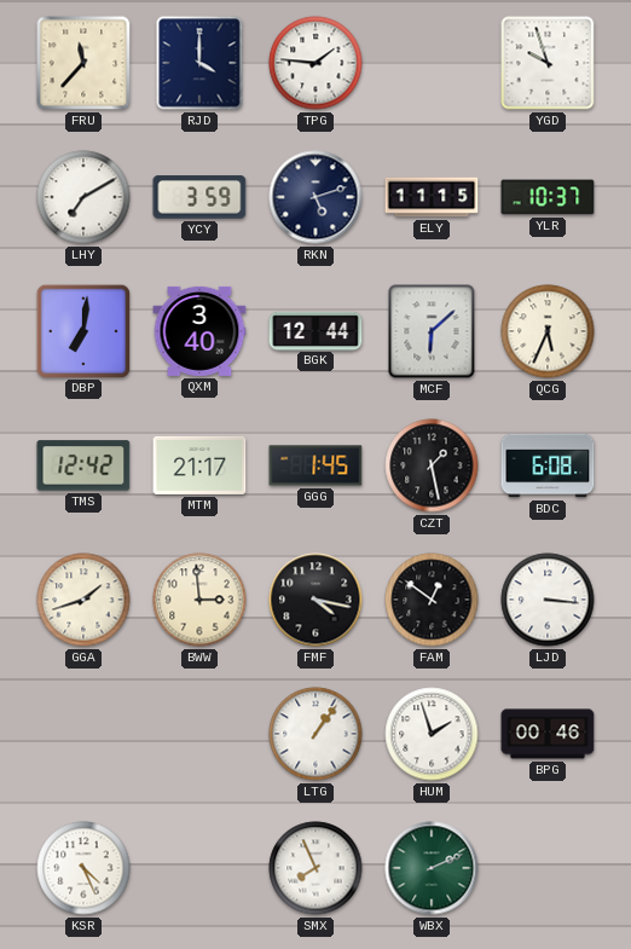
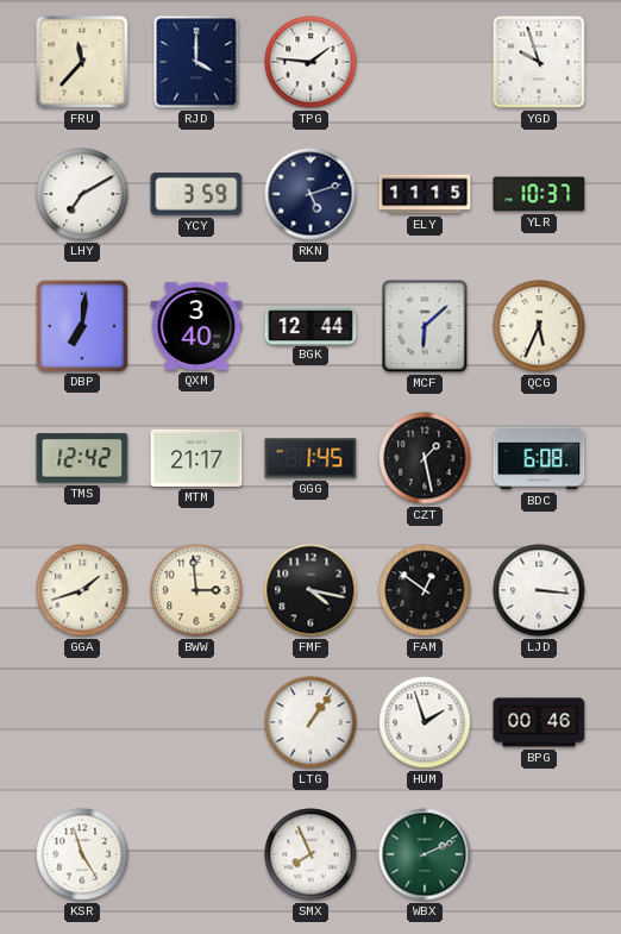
KSR: 4:26 -> 4:57 (82, 854)
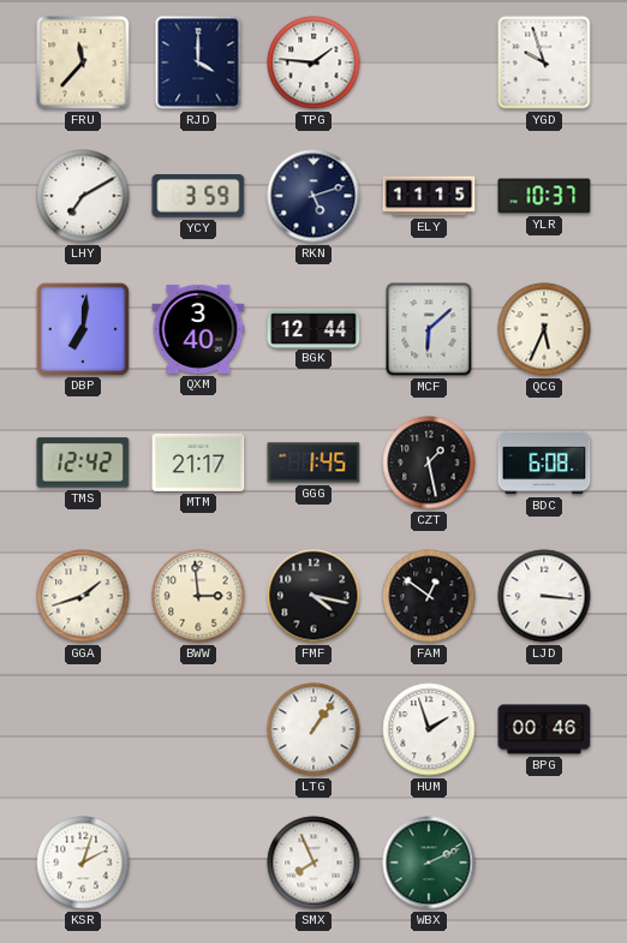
KSR: 4:57 -> 2:03 (83, 863)
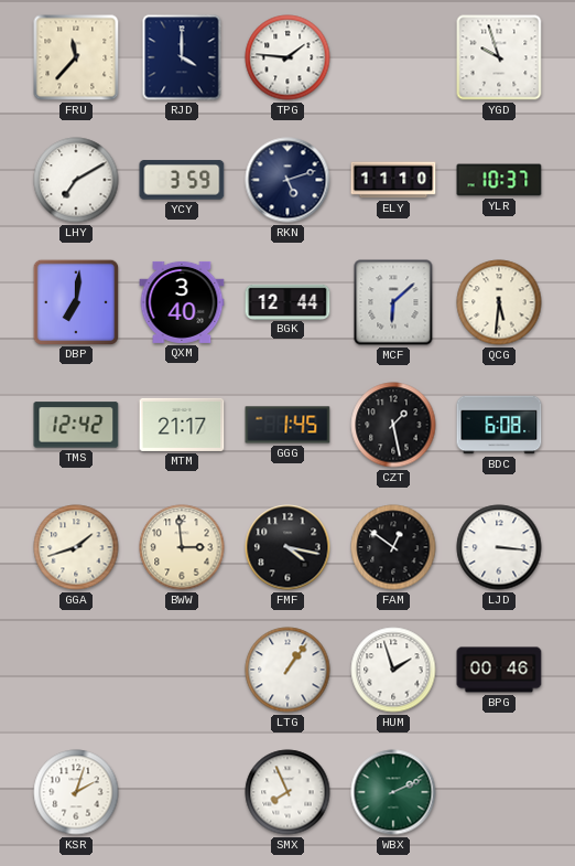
ELY: 11:15 -> 11:10 (393, 180)
QCG: 5:34 -> 5:31 (499, 302)
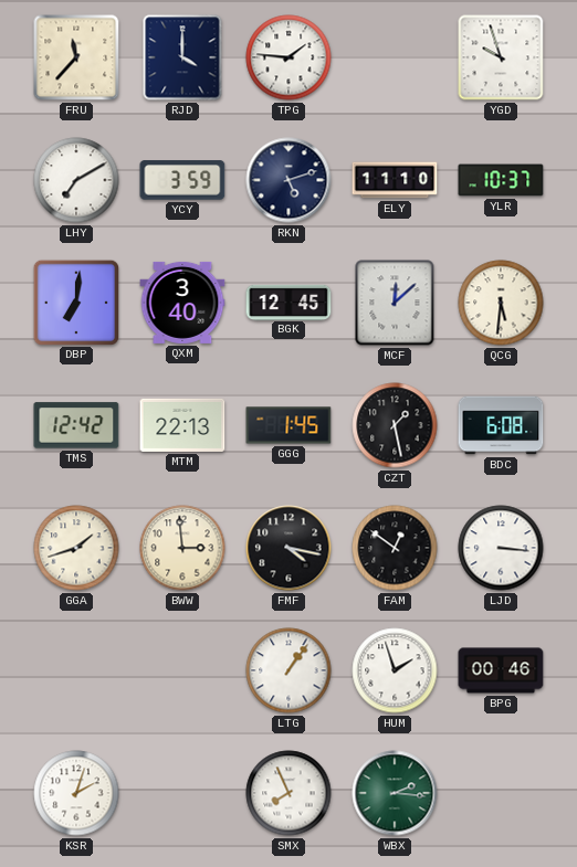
BGK: 12:44 -> 12:45 (288, 302)
MCF: 6:08 -> 12:08 (395, 303)
MTM: 21:17 -> 22:13 (182, 425)
WBX: 2:11 -> 2:16 (395, 793)
